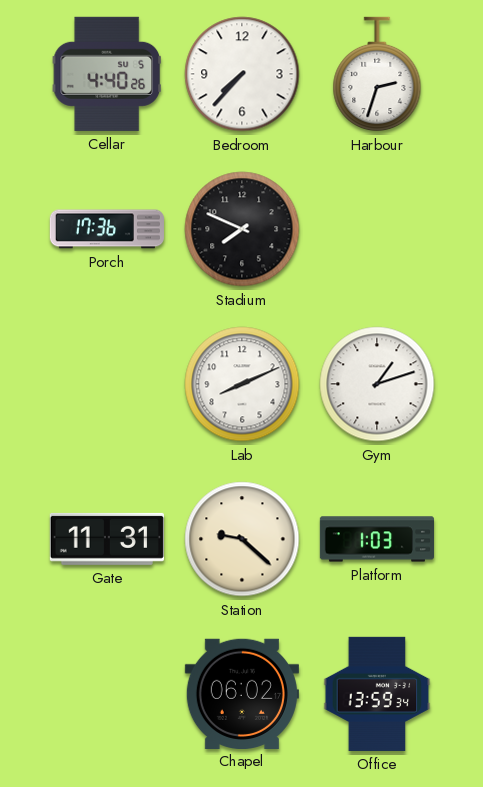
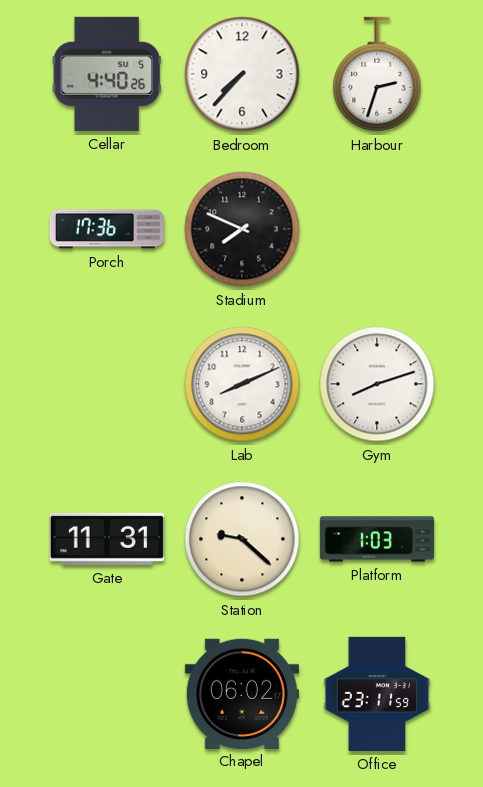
Gym: 1:12 -> 8:12 (377, 384)
Office: 13:59 -> 23:11 (377, 694)
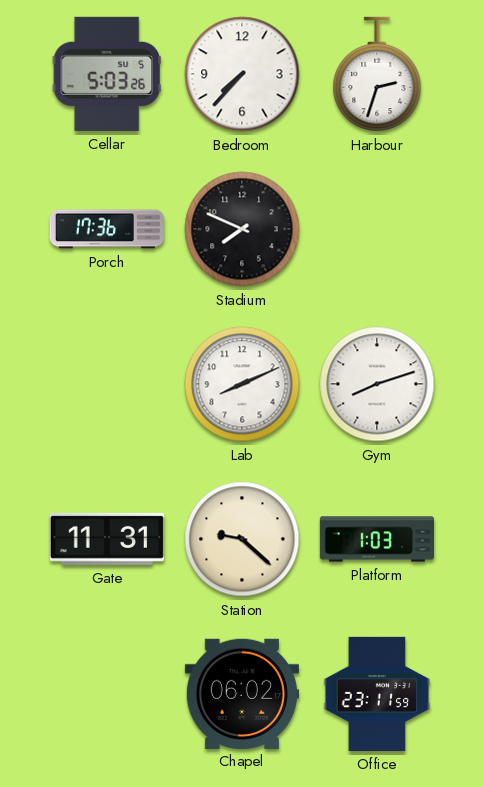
Cellar: 4:40 -> 5:03 (107, 74)
